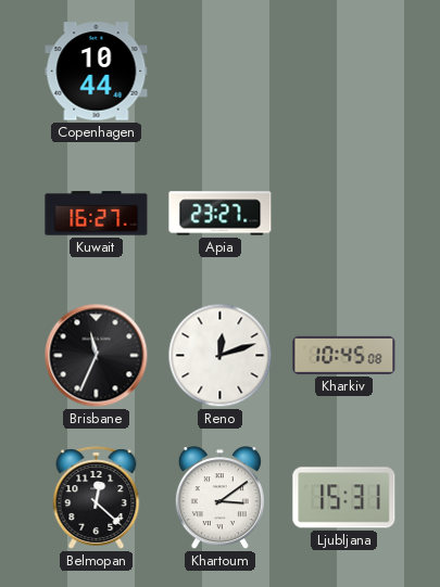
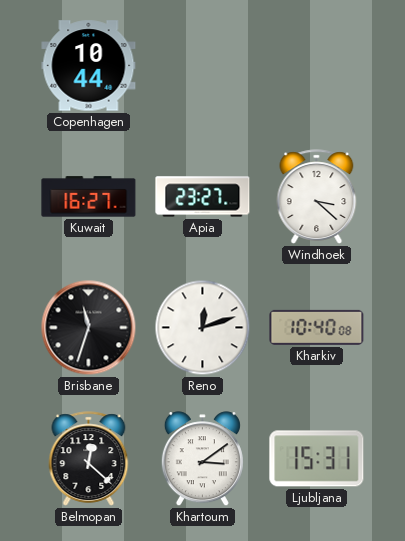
Windhoek: none -> 3:22 (317, 197)
Brisbane: 11:34 -> 11:33 (89, 328)
Kharkiv: 10:45 -> 10:40 (317, 327)
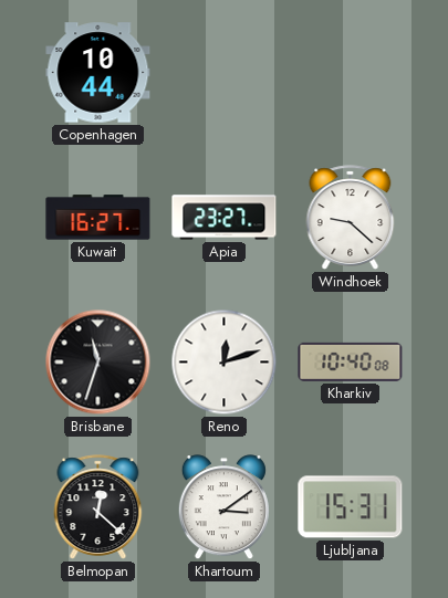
Windhoek: 3:22 -> 9:22 (351, 218)
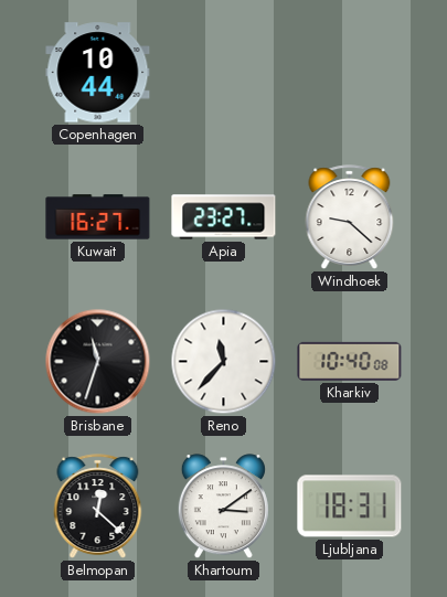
Reno: 12:12 -> 11:37 (224, 362)
Ljubljana: 15:31 -> 18:31 (350, 507)
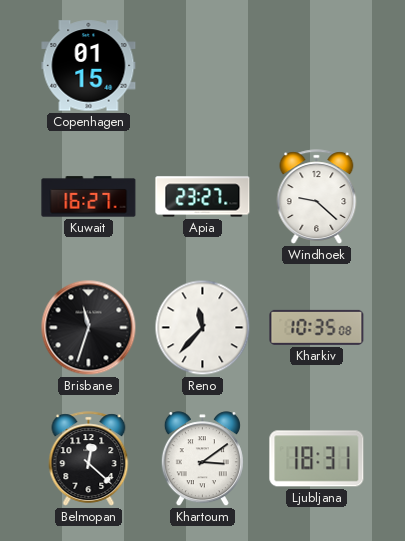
Copenhagen: 10:44 -> 01:15 (89, 66)
Kharkiv: 10:40 -> 10:35 (317, 327)
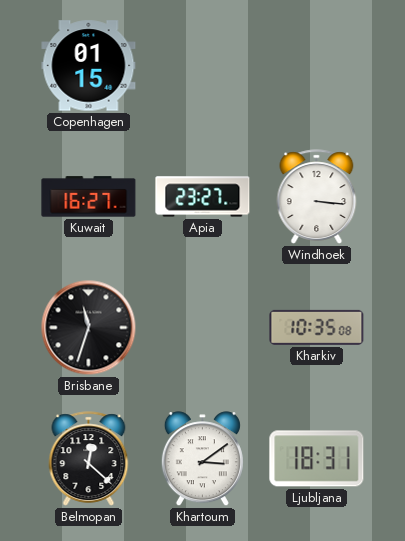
Windhoek: 9:22 -> 3:16 (317, 197)
Reno: 11:37 -> none (203, 328)
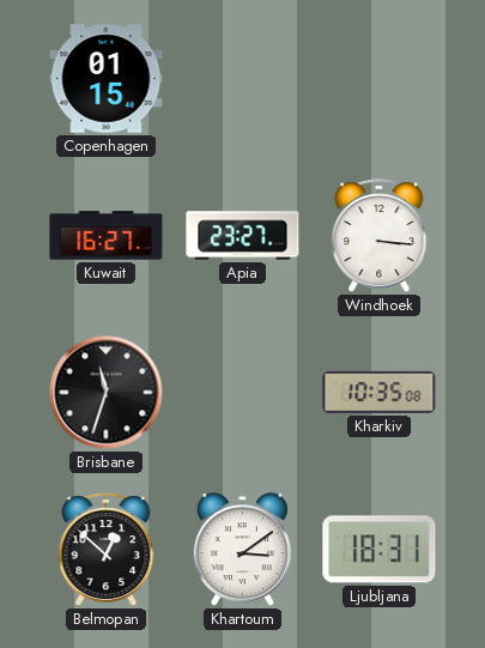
Belmopan: 12:22 -> 12:52 (107, 550)
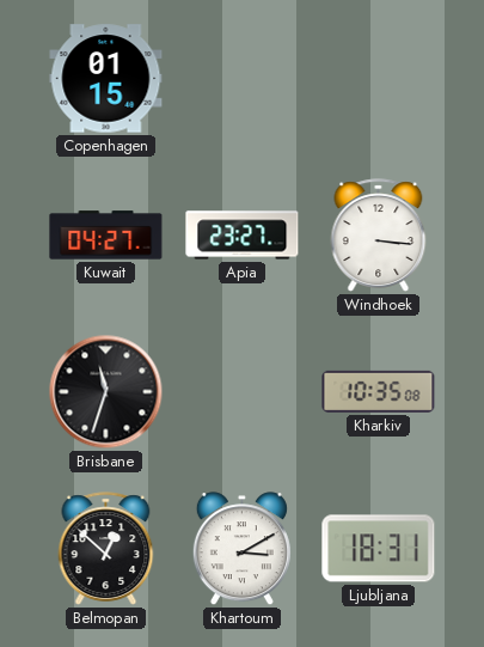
Kuwait: 16:27 -> 04:27 (106, 236)
Khartoum: 3:09 -> 3:10 (241, 549)
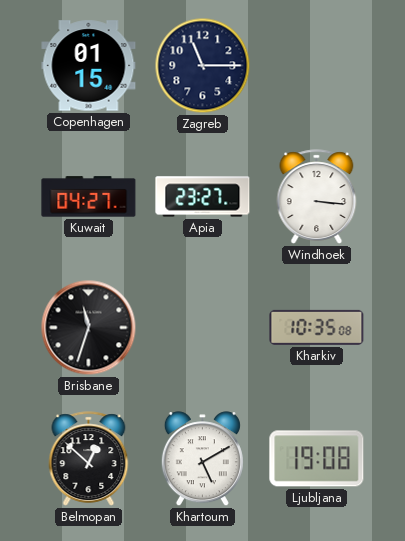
Zagreb: none -> 11:15 (203, 66)
Khartoum: 3:10 -> 5:10 (202, 459)
Ljubljana: 18:31 -> 19:08 (317, 459)
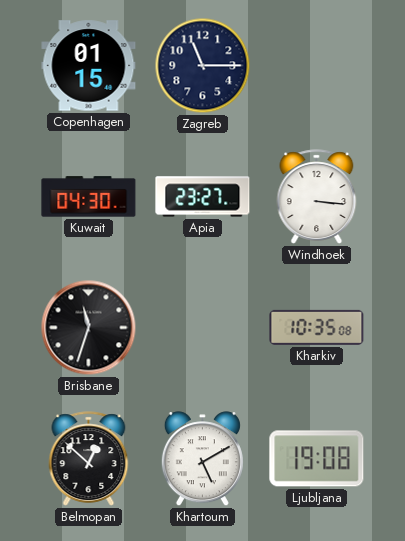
Kuwait: 04:27 -> 04:30 (89, 197)
